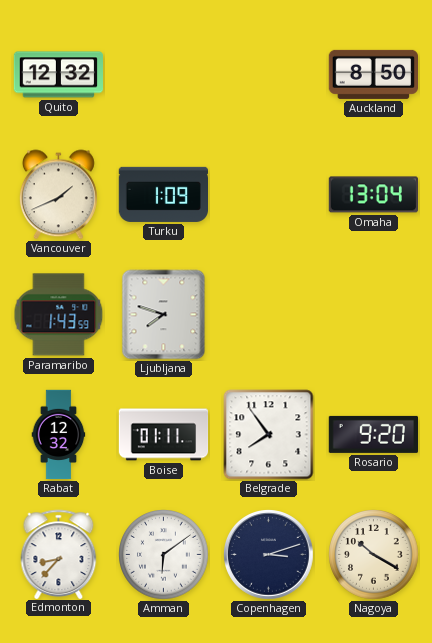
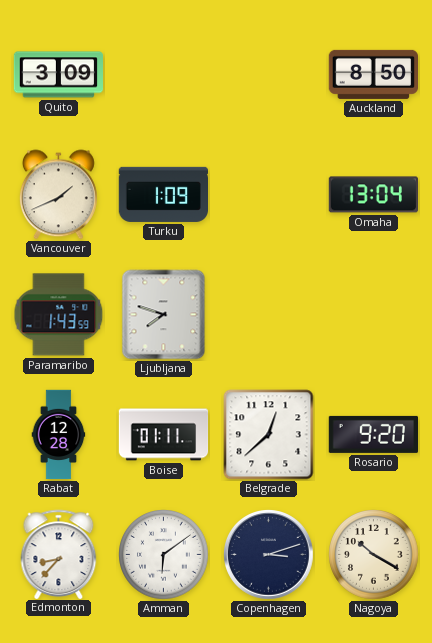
Quito: 12:32 -> 3:09 (59, 75)
Rabat: 12:32 -> 12:28 (59, 435)
Belgrade: 7:54 -> 12:38 (269, 435)
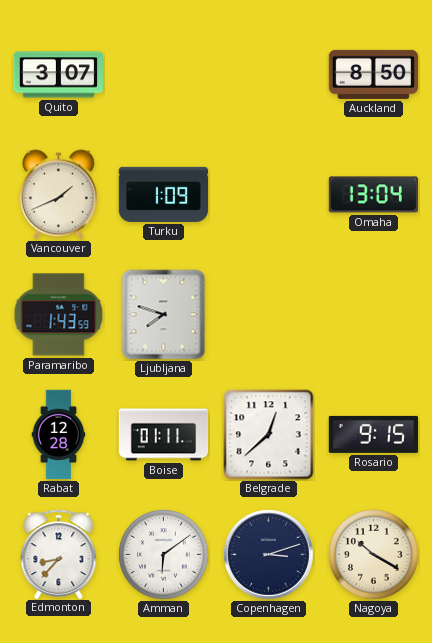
Quito: 3:09 -> 3:07 (59, 75)
Rosario: 9:20 -> 9:15 (373, 434)
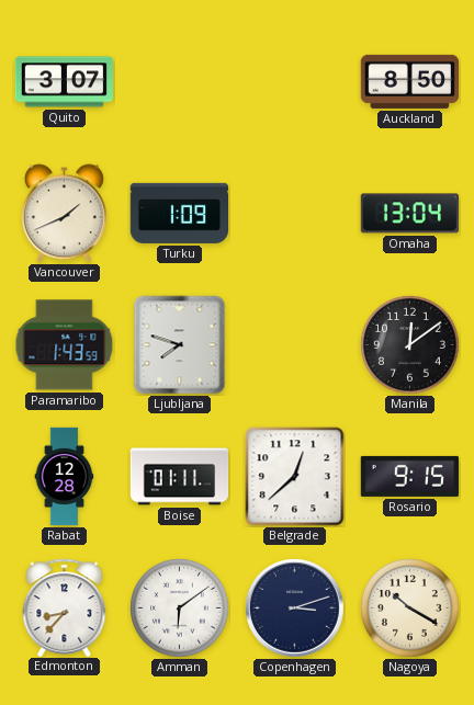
Manila: none -> 12:09 (410, 345)
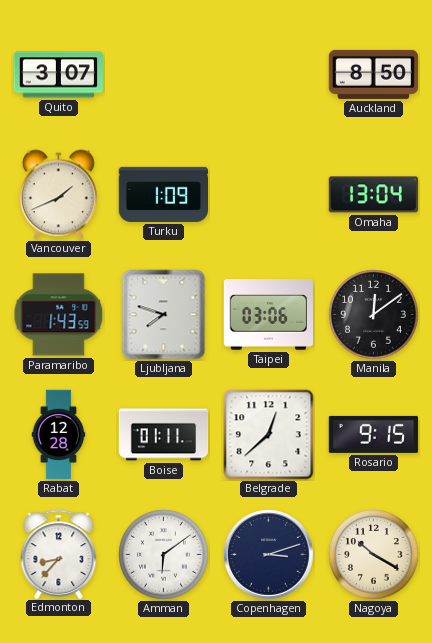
Taipei: none -> 03:06 (268, 315)
